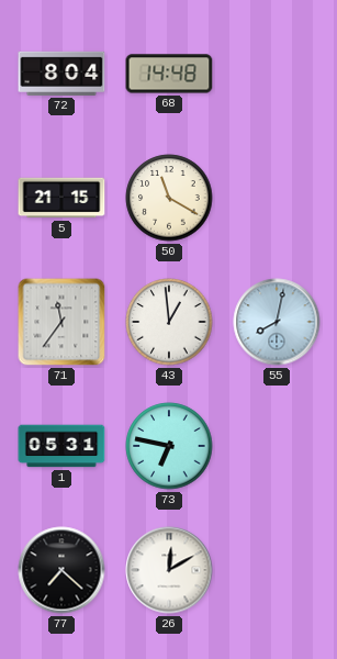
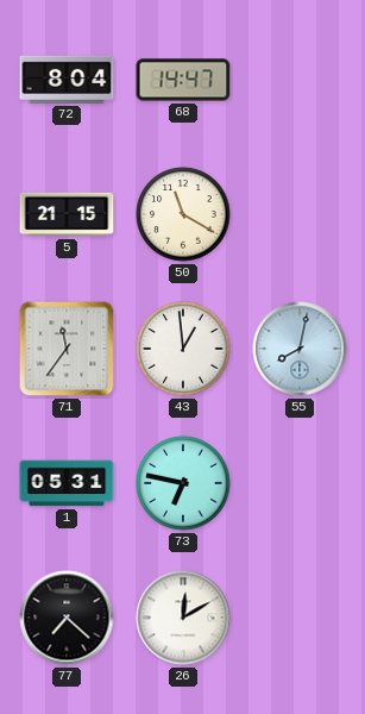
68: 14:48 -> 14:47 (183, 80)
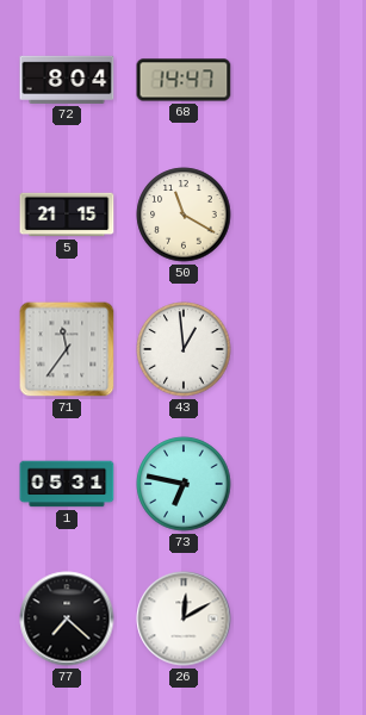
55: 8:02 -> none (300, 349)
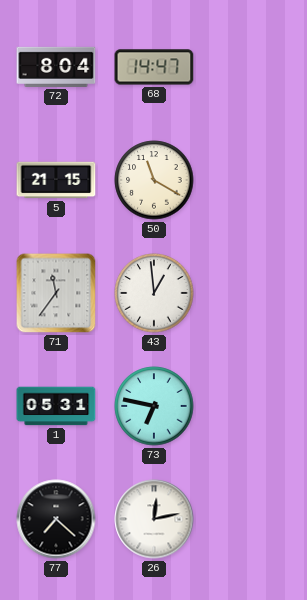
26: 12:10 -> 12:13 (154, 519)
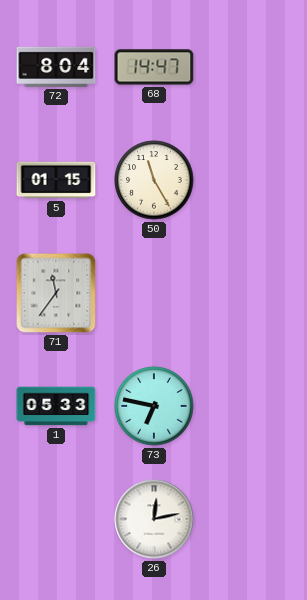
5: 21:15 -> 01:15 (56, 180)
50: 11:20 -> 11:25 (154, 180)
43: 12:59 -> none (154, 293)
1: 05:31 -> 05:33 (56, 406)
77: 7:22 -> none (56, 519)
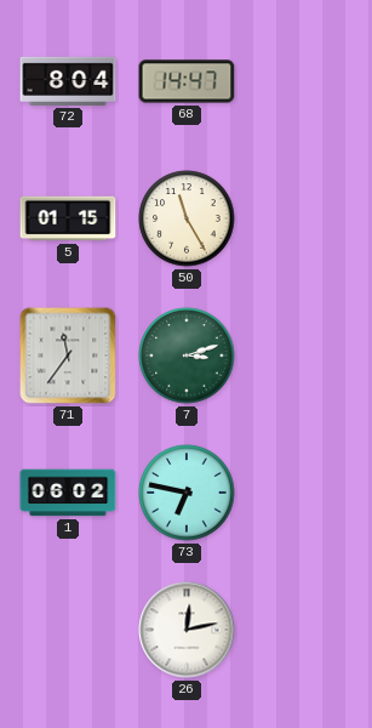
7: none -> 3:12 (187, 356)
1: 05:33 -> 06:02 (68, 493)
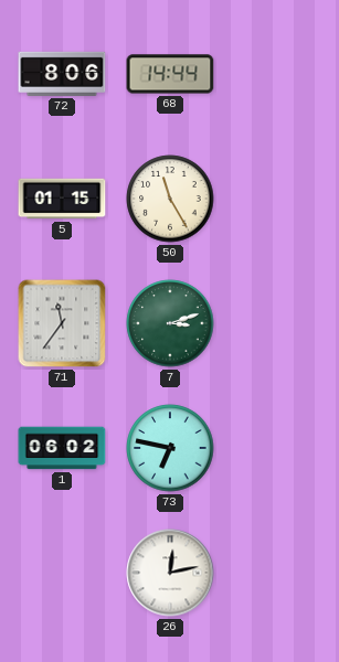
72: 8:04 -> 8:06 (62, 74)
68: 14:47 -> 14:44 (170, 74)
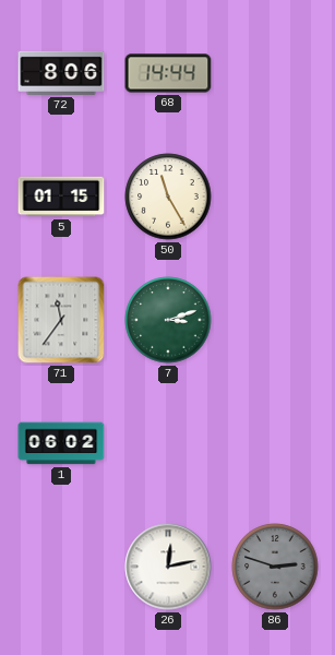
73: 6:47 -> none (170, 448)
86: none -> 2:48 (275, 567)
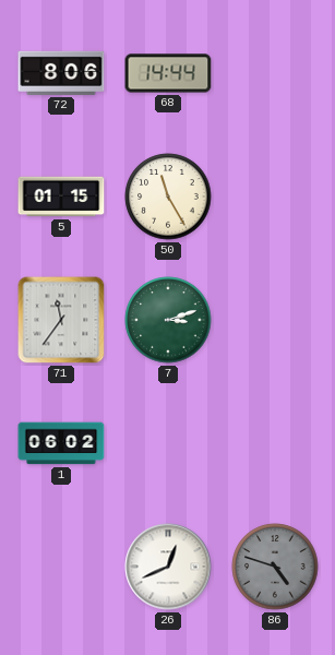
26: 12:13 -> 12:41 (168, 567)
86: 2:48 -> 4:48 (275, 567)
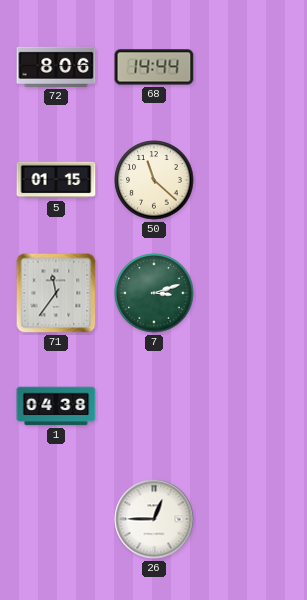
50: 11:25 -> 11:22 (154, 180)
1: 06:02 -> 04:38 (56, 406)
26: 12:41 -> 12:45 (154, 519)
86: 4:48 -> none (275, 567)
